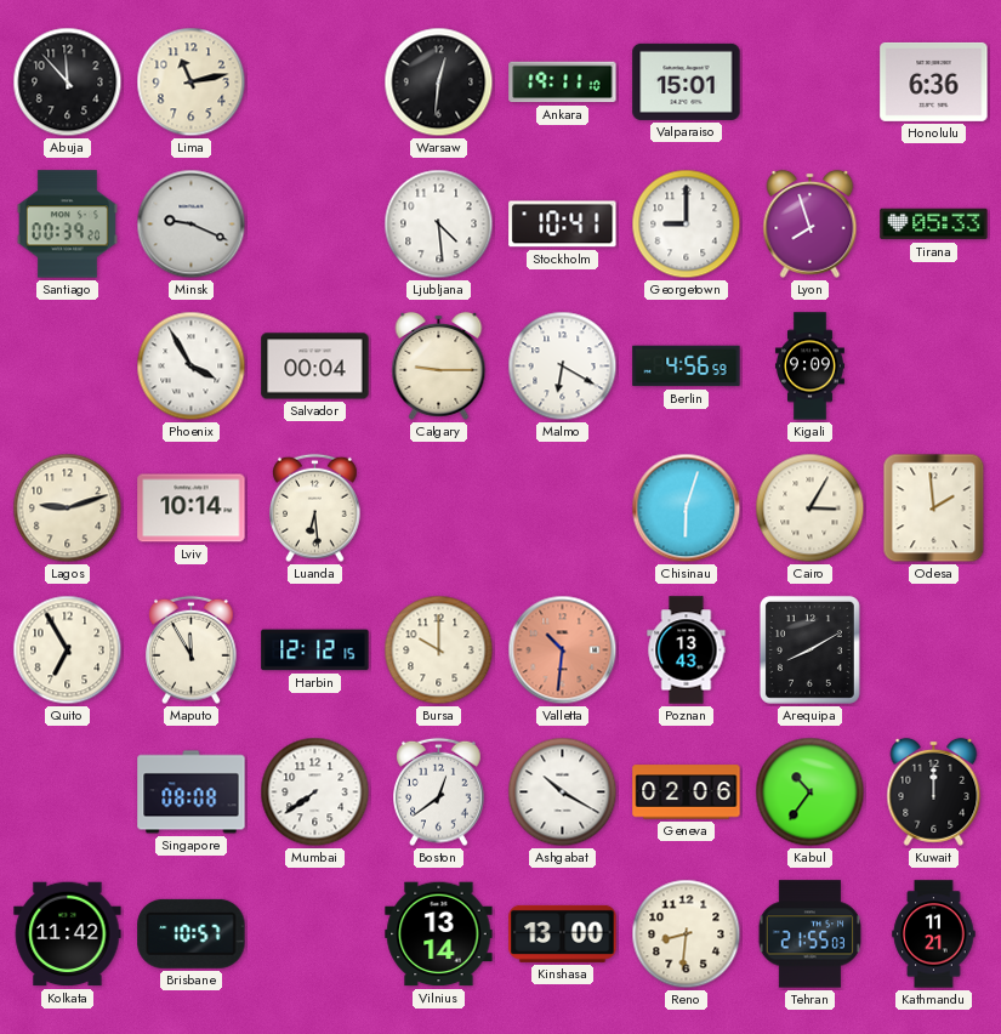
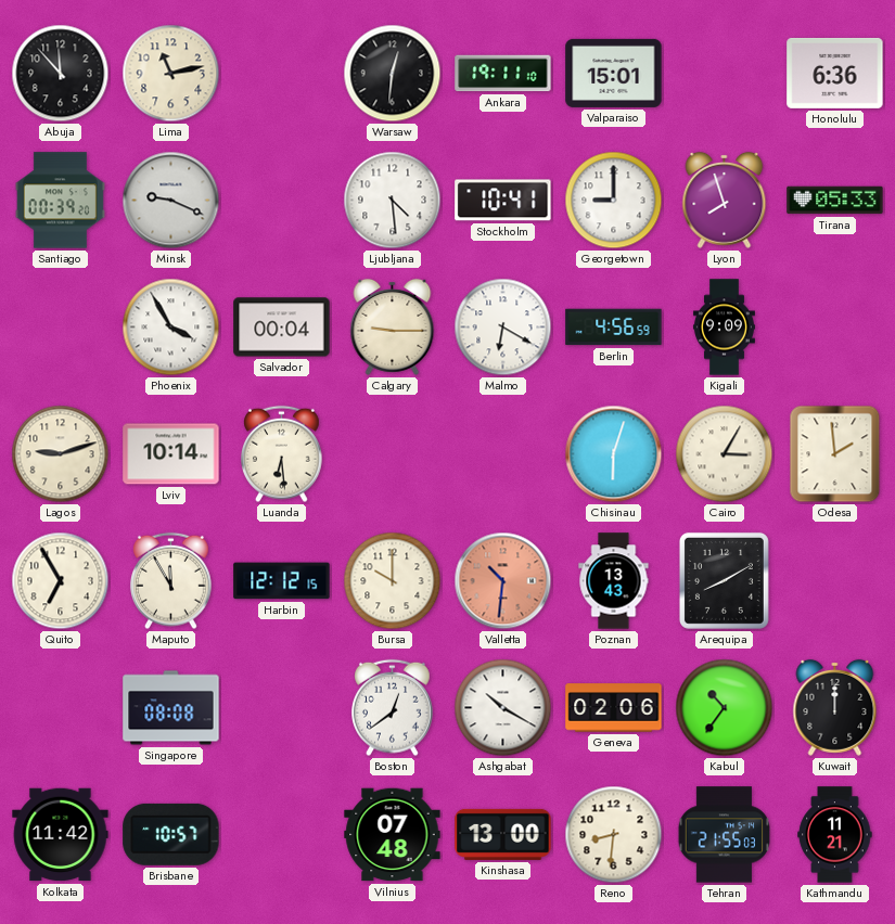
Mumbai: 7:39 -> none (315, 792)
Vilnius: 13:14 -> 07:48 (393, 835)
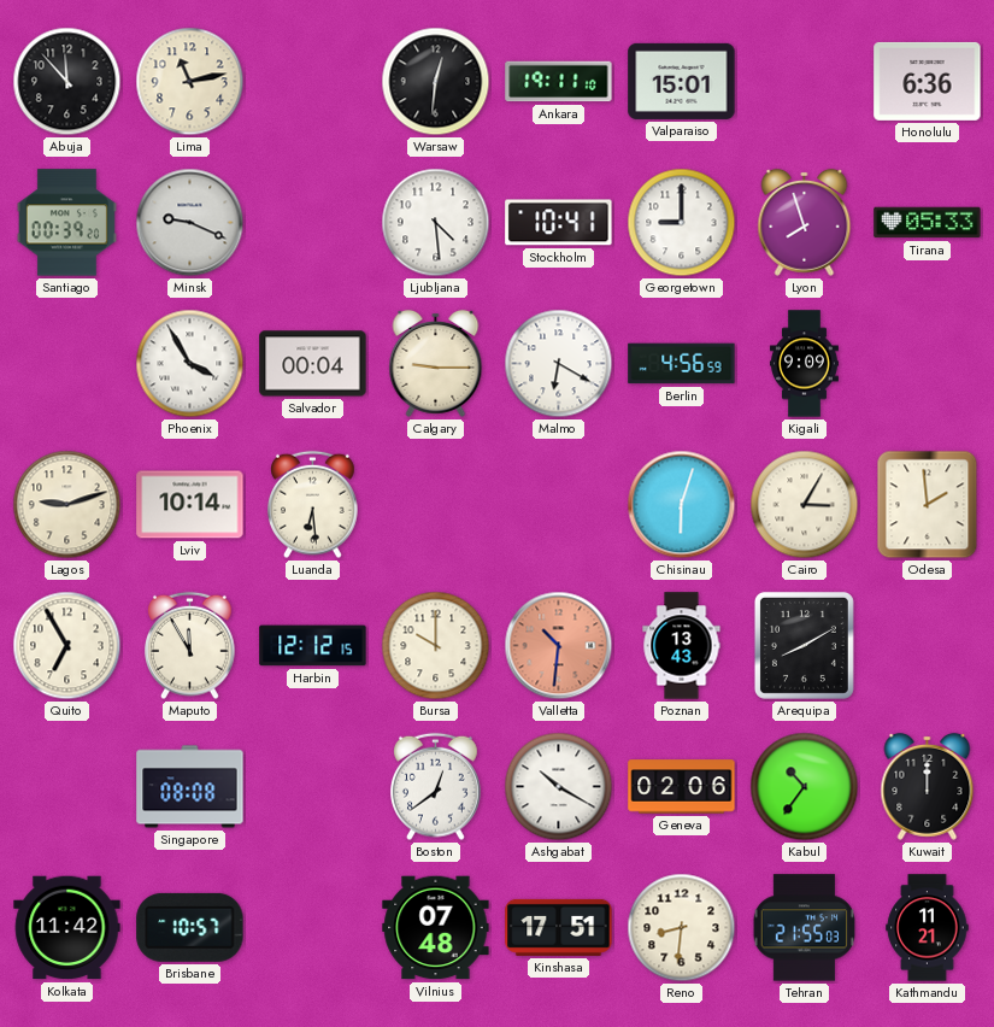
Kinshasa: 13:00 -> 17:51 (559, 927)
